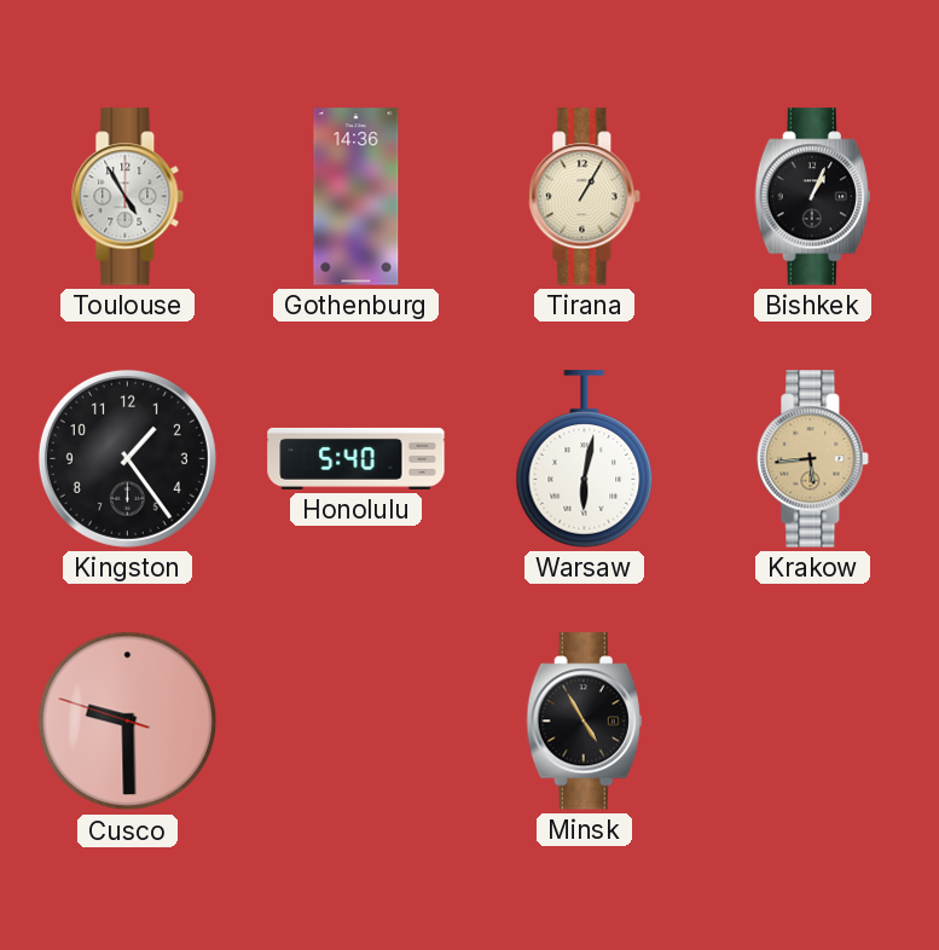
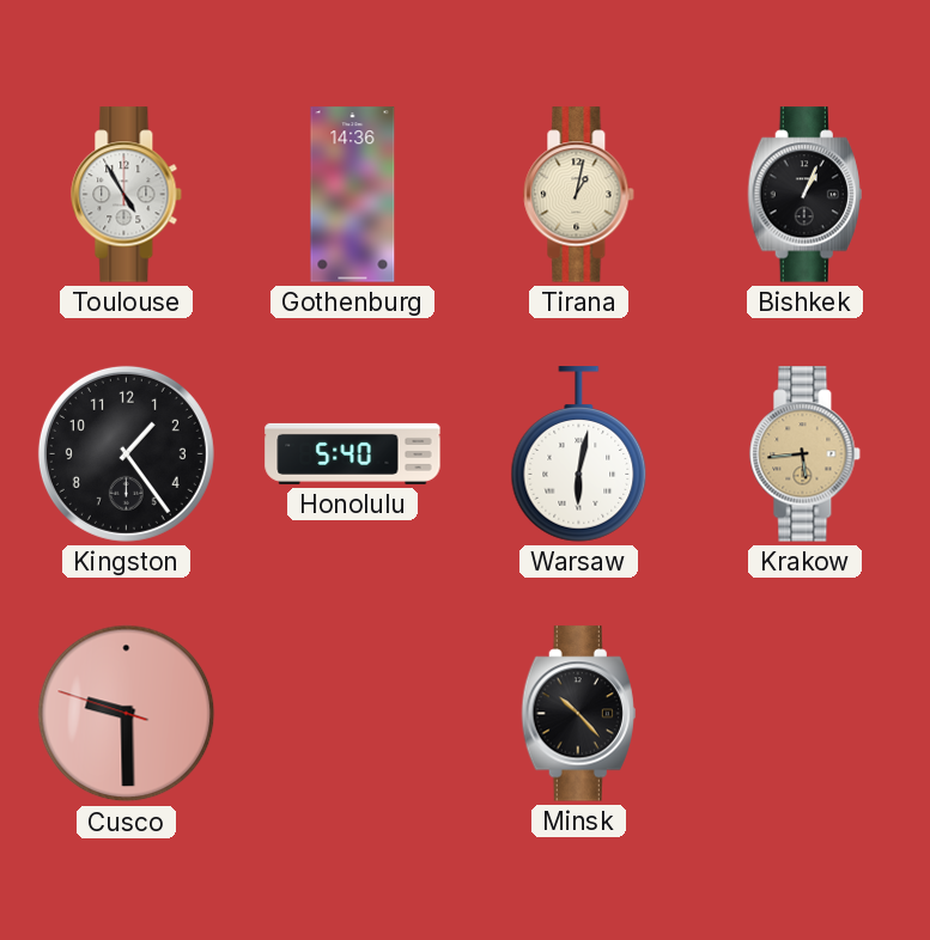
Tirana: 1:05 -> 1:02 (579, 195)
Minsk: 4:55 -> 10:23 (578, 714)
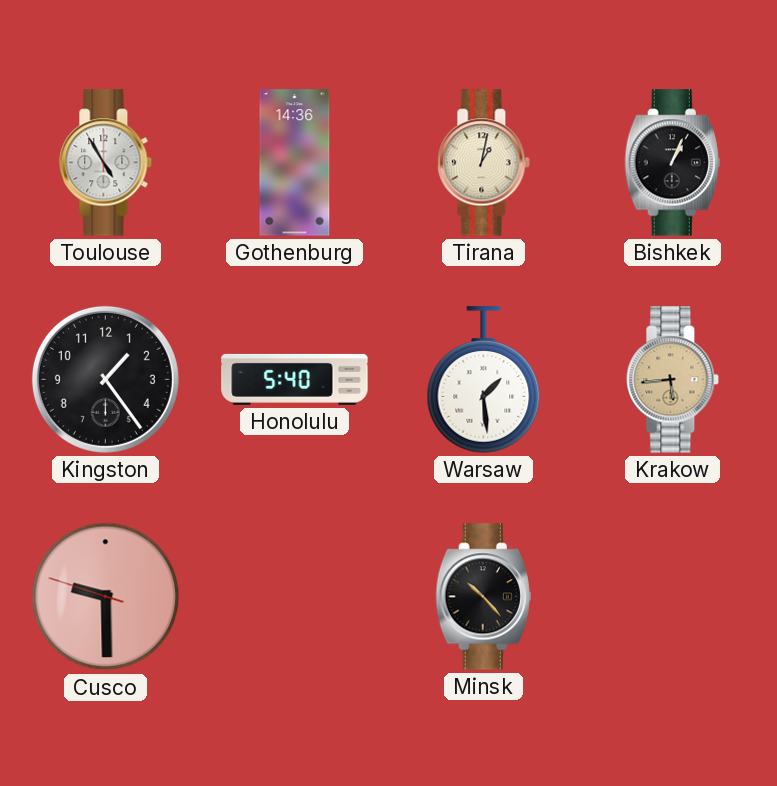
Warsaw: 6:02 -> 1:29 (484, 380)
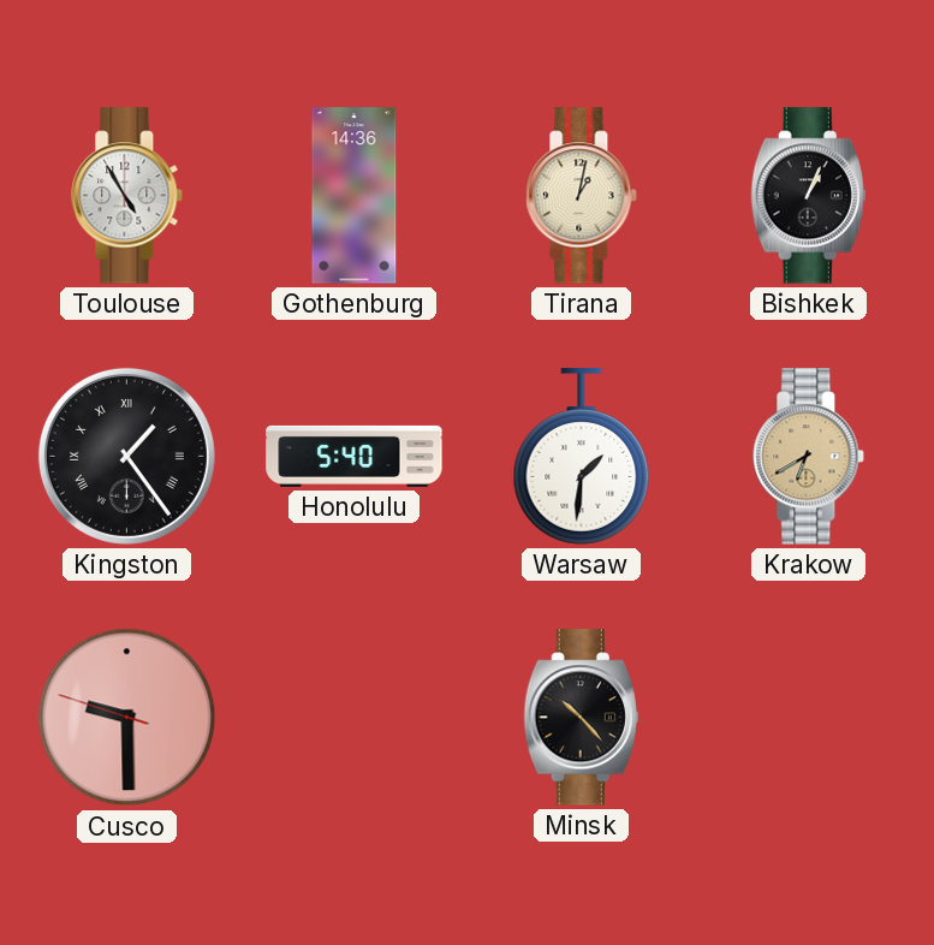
Kingston numerals: Arabic -> Roman (126, 456)
Warsaw: 1:29 -> 1:31 (582, 457)
Krakow: 5:44 -> 6:40 (809, 457)
